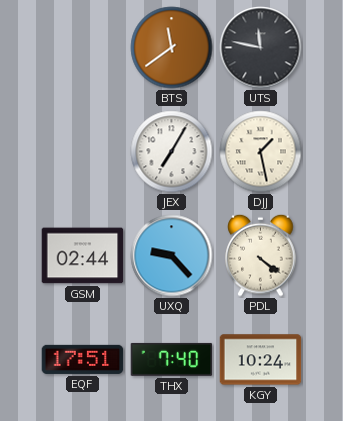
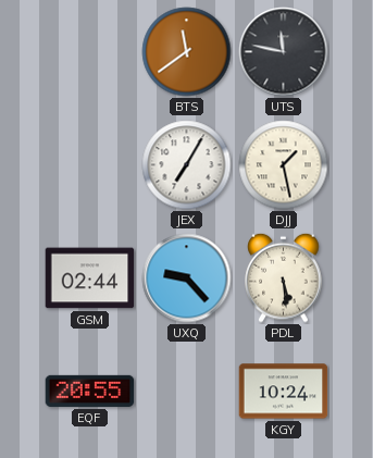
PDL: 4:21 -> 5:29 (284, 277)
EQF: 17:51 -> 20:55 (90, 391)
THX: 7:40 -> none (172, 359)
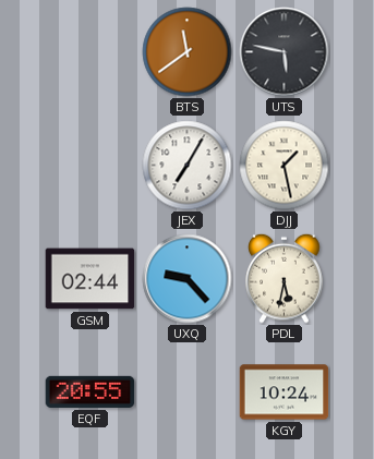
UTS: 11:47 -> 5:47 (285, 52)
PDL: 5:29 -> 5:32 (285, 278)
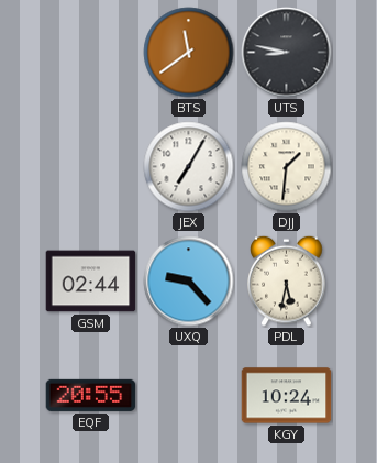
UTS: 5:47 -> 8:47 (287, 53)
DJJ: 1:28 -> 1:31 (287, 167)
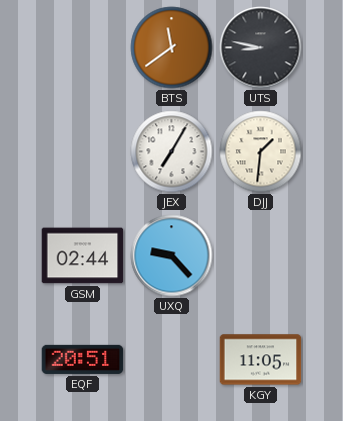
PDL: 5:32 -> none (287, 280)
EQF: 20:55 -> 20:51 (83, 359)
KGY: 10:24 -> 11:05 (261, 360)
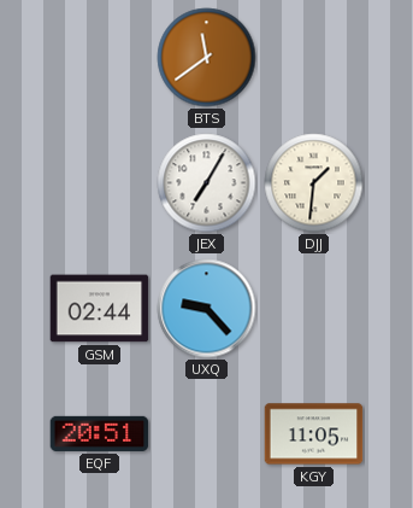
UTS: 8:47 -> none (261, 48)
